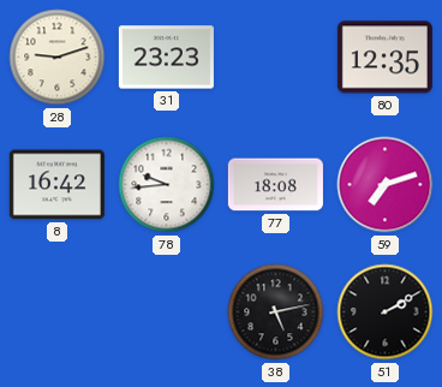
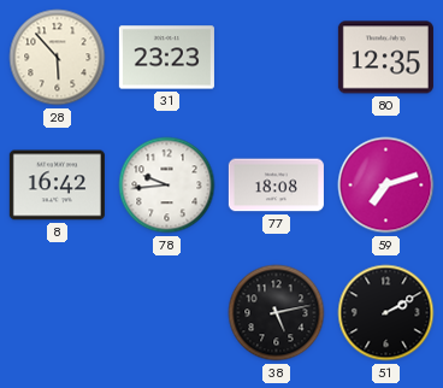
28: 9:12 -> 5:53 (58, 58)
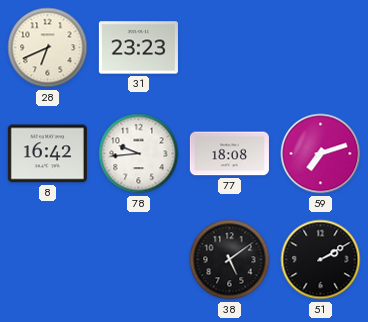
28: 5:53 -> 6:41 (48, 48)
80: 12:35 -> none (385, 58)
38: 5:13 -> 5:09 (230, 260)
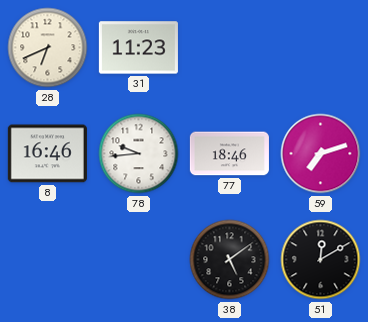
31: 23:23 -> 11:23 (138, 48)
8: 16:42 -> 16:46 (47, 154)
77: 18:08 -> 18:46 (229, 154)
51: 2:10 -> 12:10 (321, 260)
